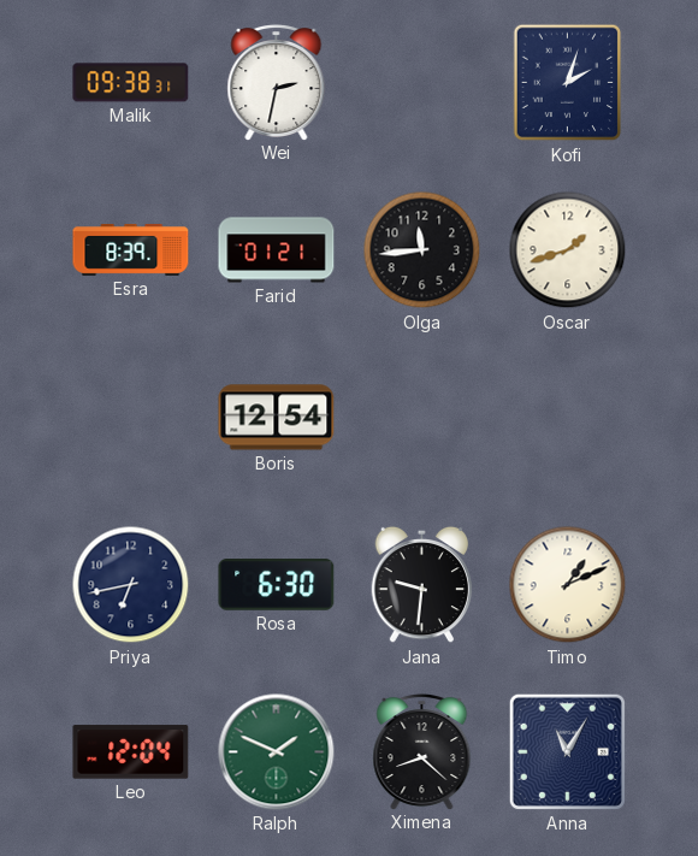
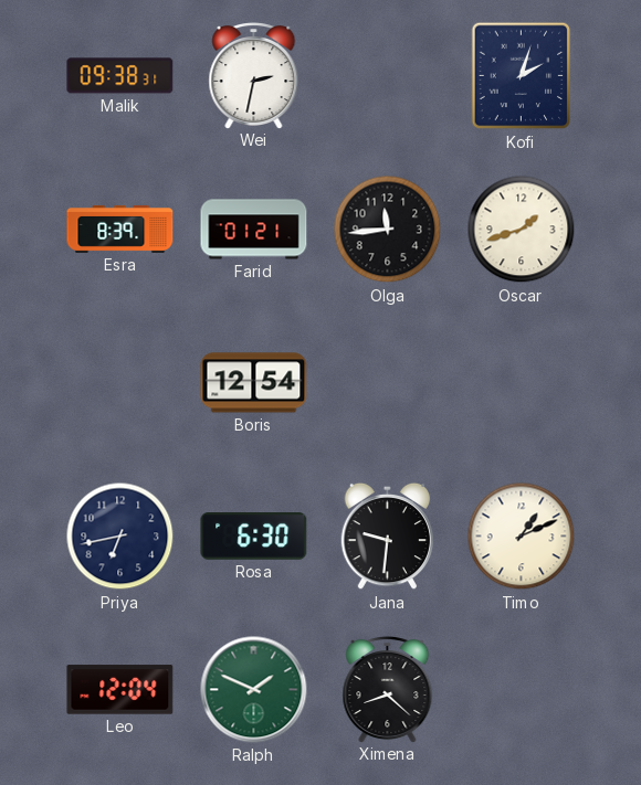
Anna: 11:05 -> none (567, 751)
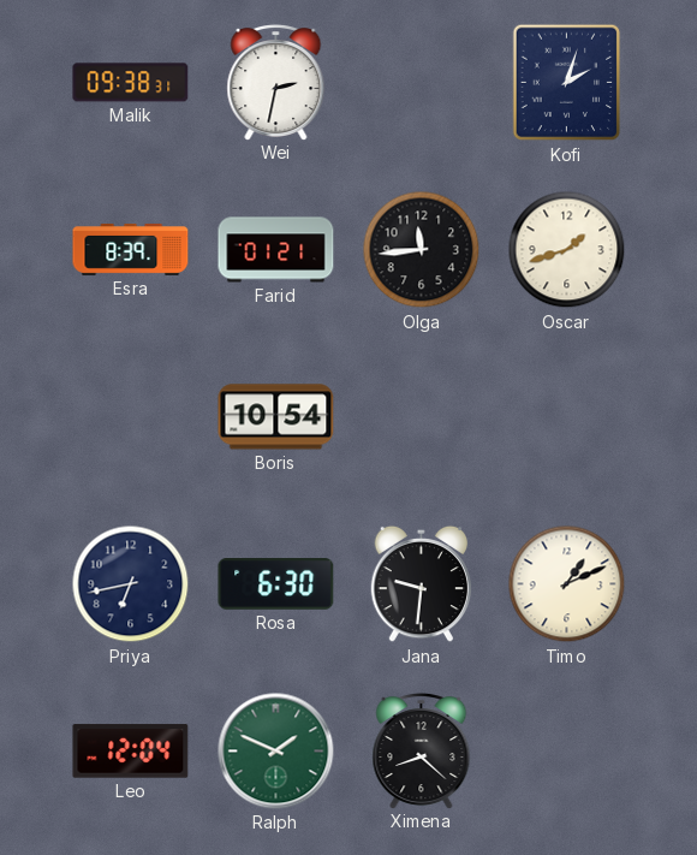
Boris: 12:54 -> 10:54 (276, 417)
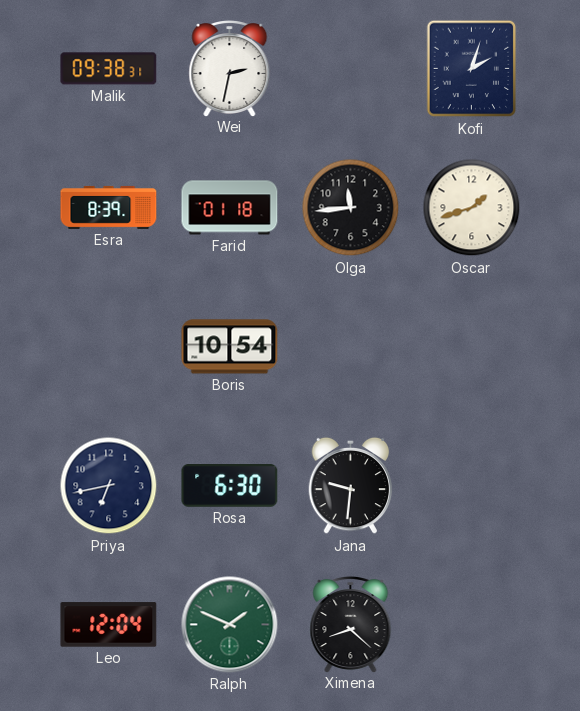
Farid: 01:21 -> 01:18 (230, 208)
Timo: 1:11 -> none (567, 584)
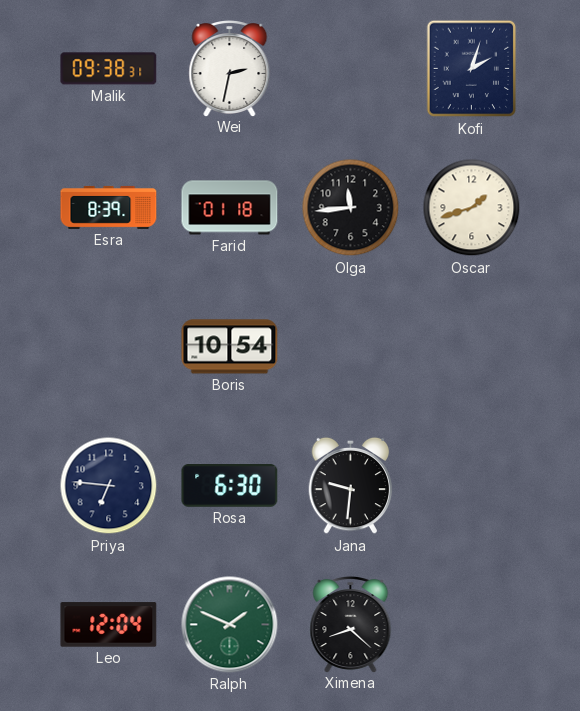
Priya: 6:43 -> 6:46 (109, 486)
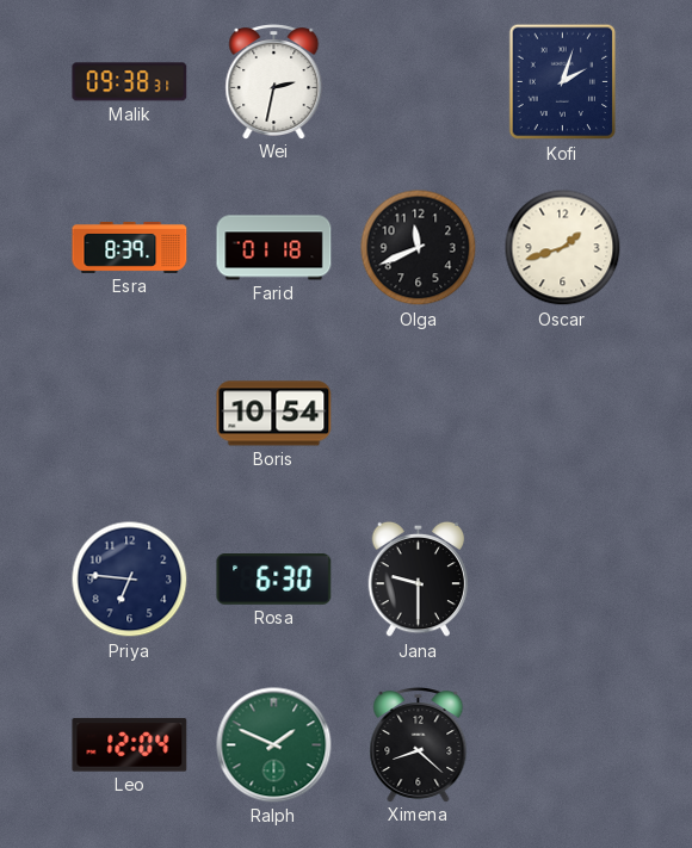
Olga: 11:44 -> 11:41 (419, 248)
Jana: 9:31 -> 9:30 (419, 580)
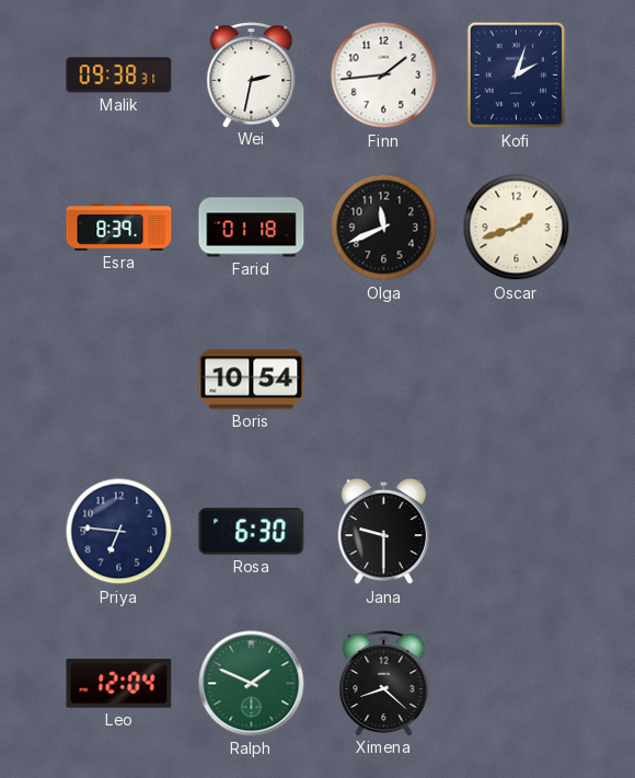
Finn: none -> 1:44 (384, 76)
